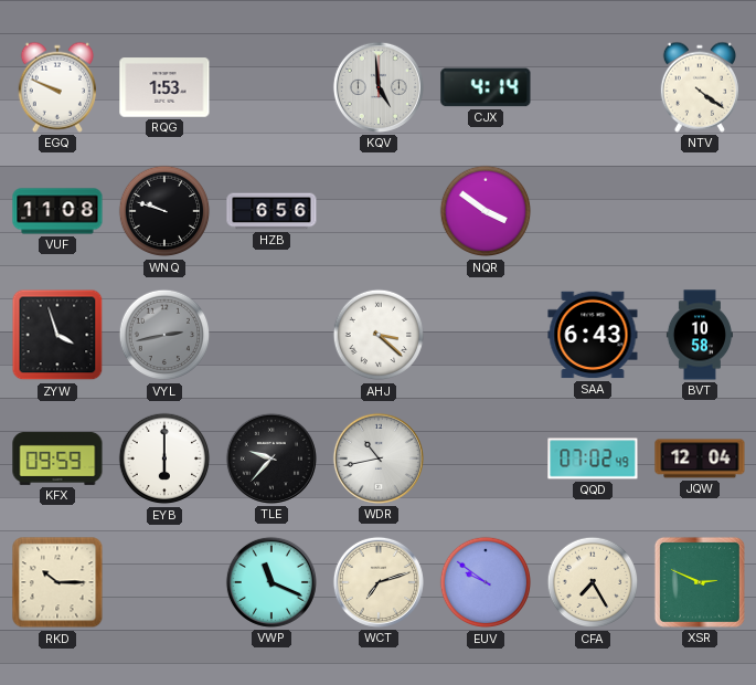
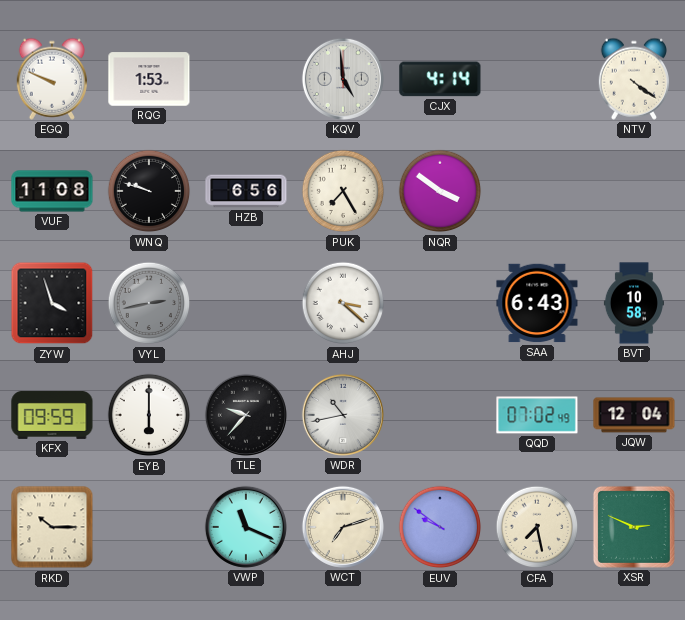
PUK: none -> 7:25 (343, 191)
CFA: 7:25 -> 7:28 (537, 527)
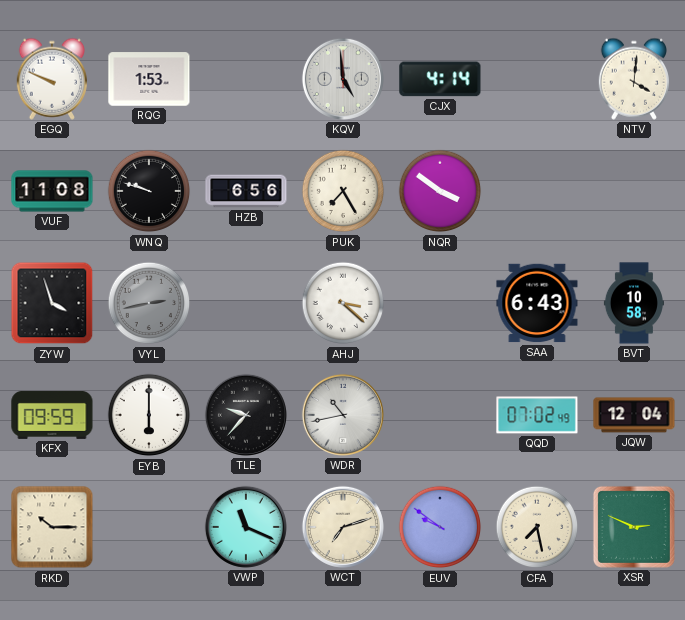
NTV: 4:21 -> 4:01 (633, 79)
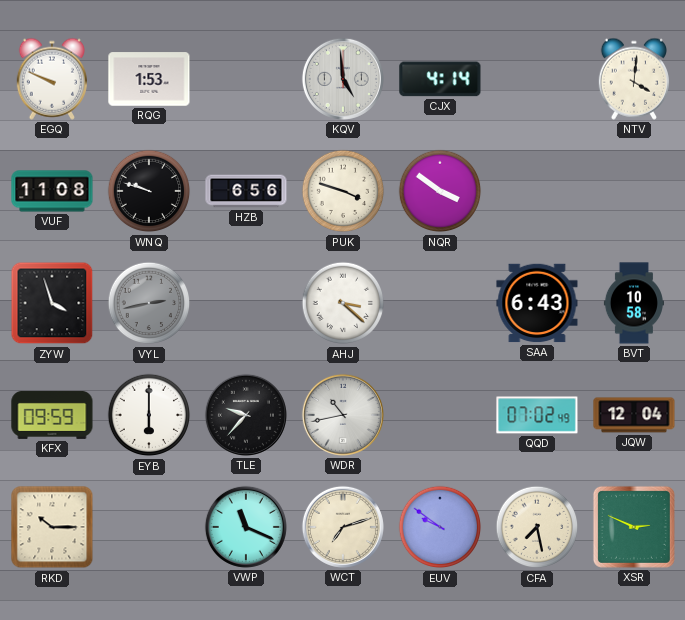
PUK: 7:25 -> 3:48 (343, 191)
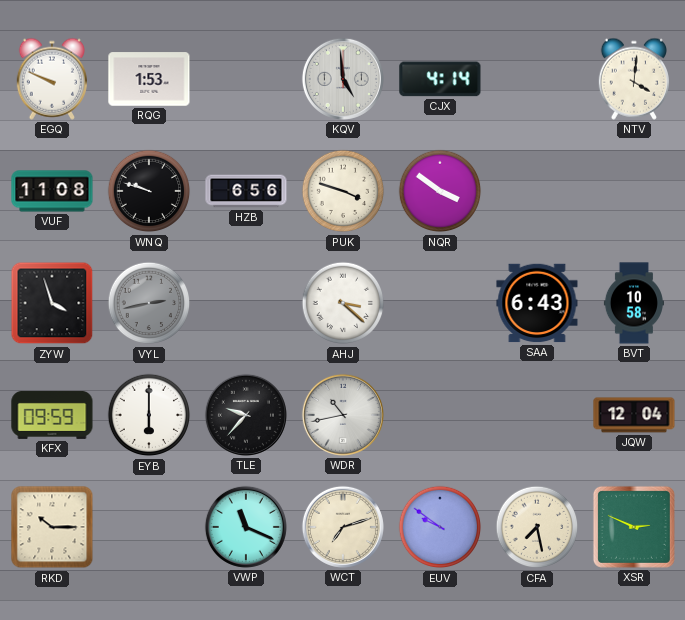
QQD: 07:02 -> none (537, 415)
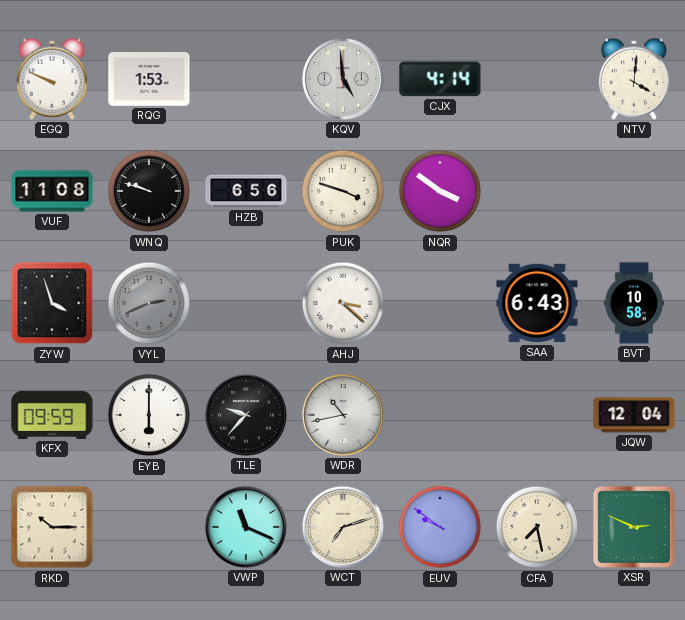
VYL: 2:43 -> 2:41 (149, 303)
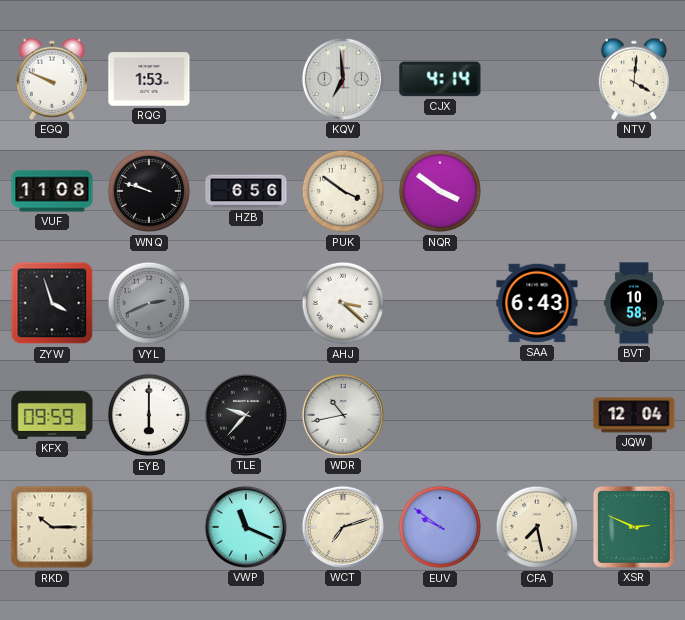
KQV: 4:59 -> 6:59 (343, 79)
PUK: 3:48 -> 3:51 (343, 191)
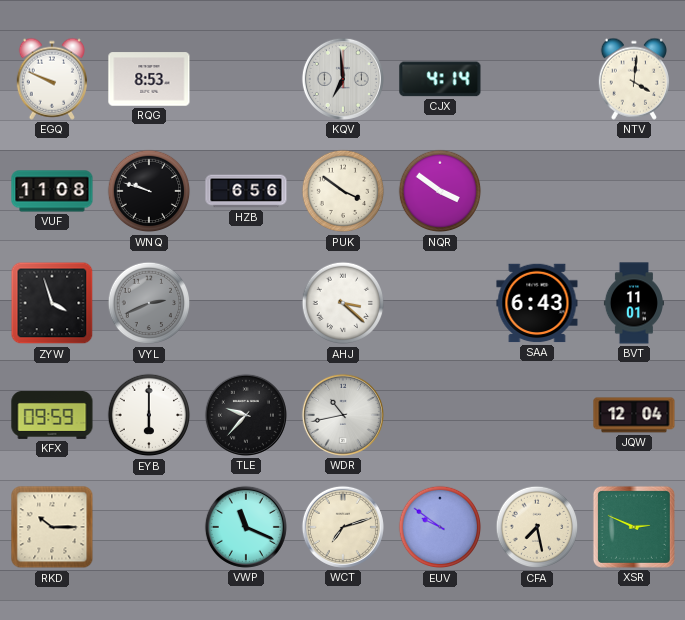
RQG: 1:53 -> 8:53 (149, 79)
BVT: 10:58 -> 11:01 (634, 303)
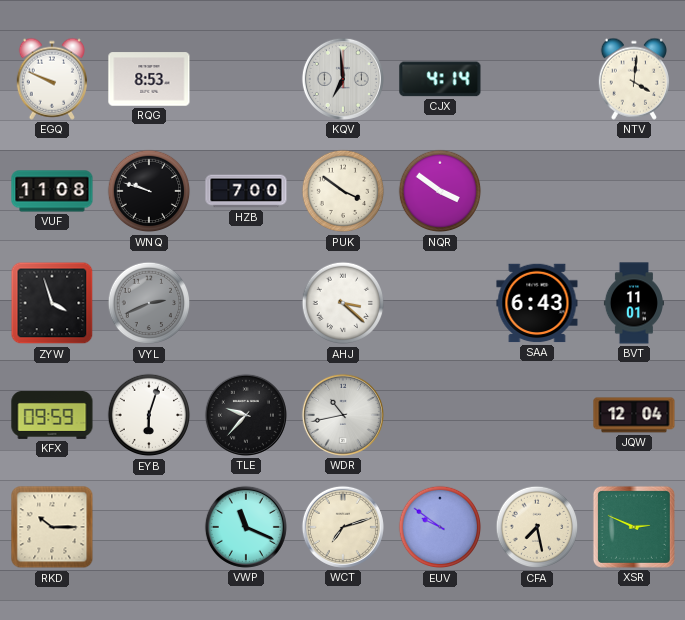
HZB: 6:56 -> 7:00 (246, 191)
EYB: 6:00 -> 6:03 (149, 415)
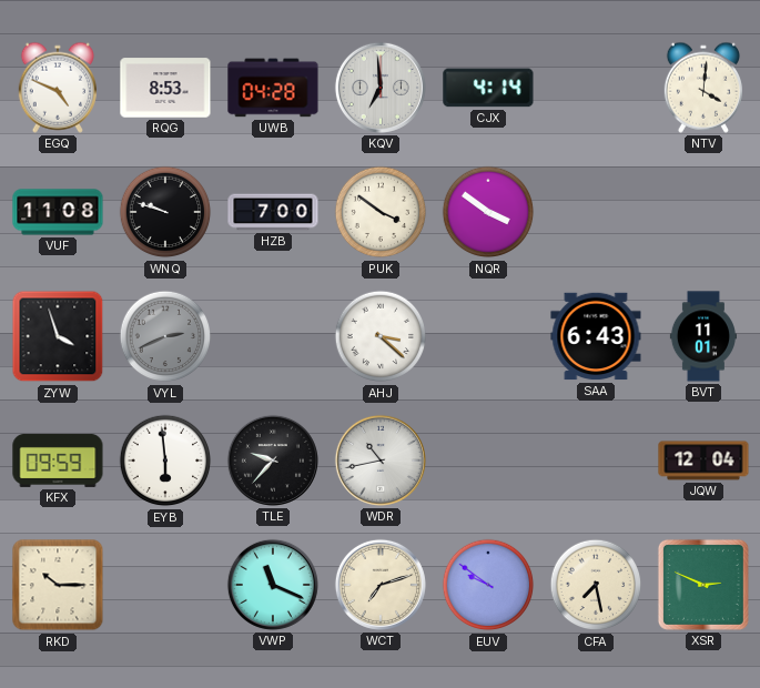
EGQ: 9:49 -> 4:49 (57, 88)
UWB: none -> 04:28 (273, 88)
EYB: 6:03 -> 5:59 (165, 461)
